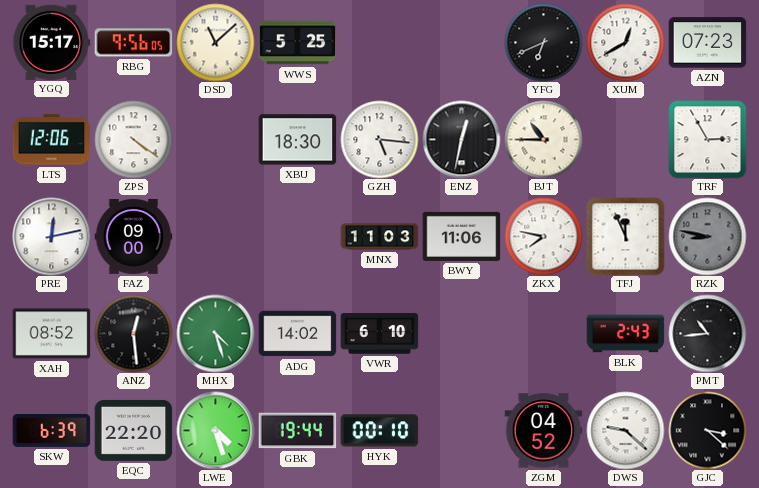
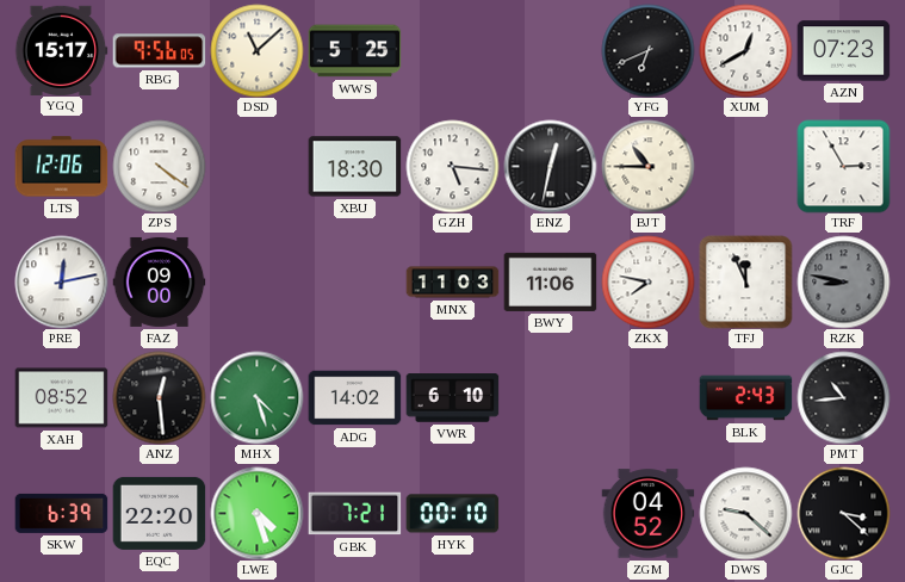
GBK: 19:44 -> 7:21 (354, 514)
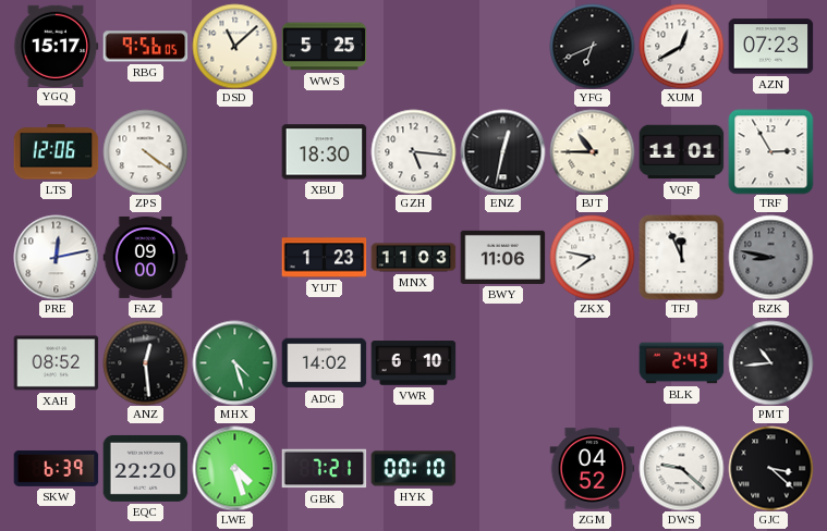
VQF: none -> 11:01 (681, 152)
YUT: none -> 1:23 (324, 258)
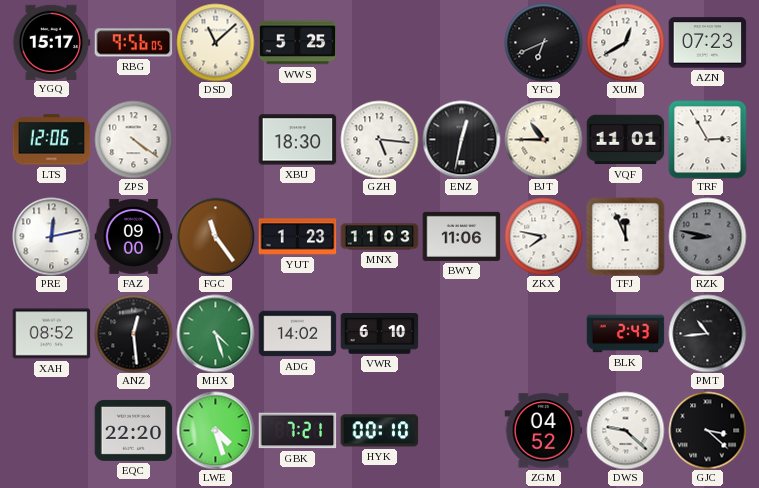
FGC: none -> 11:24 (215, 236)
SKW: 6:39 -> none (56, 468)
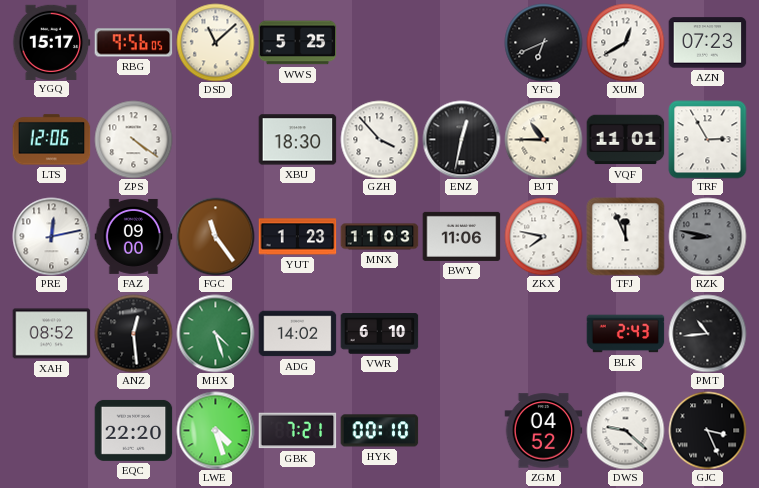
GZH: 5:16 -> 3:53 (379, 139)
GJC: 3:22 -> 3:26 (707, 430)
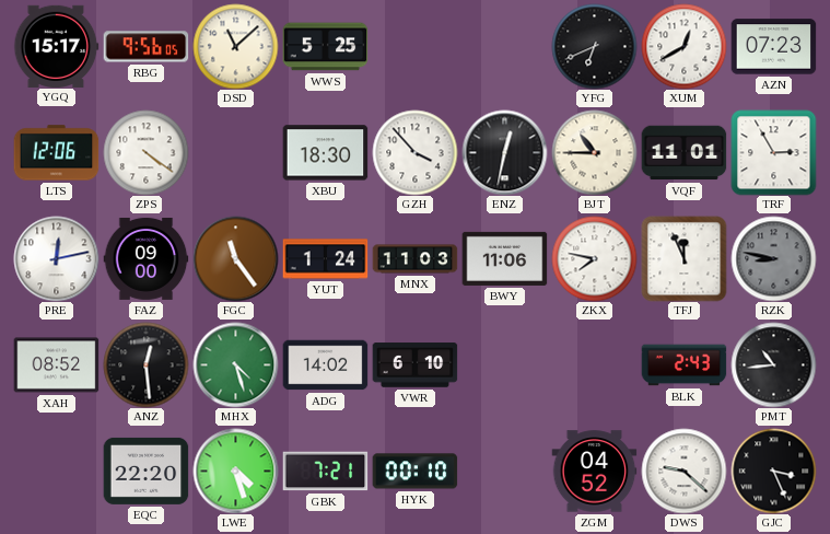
YUT: 1:23 -> 1:24 (325, 259)
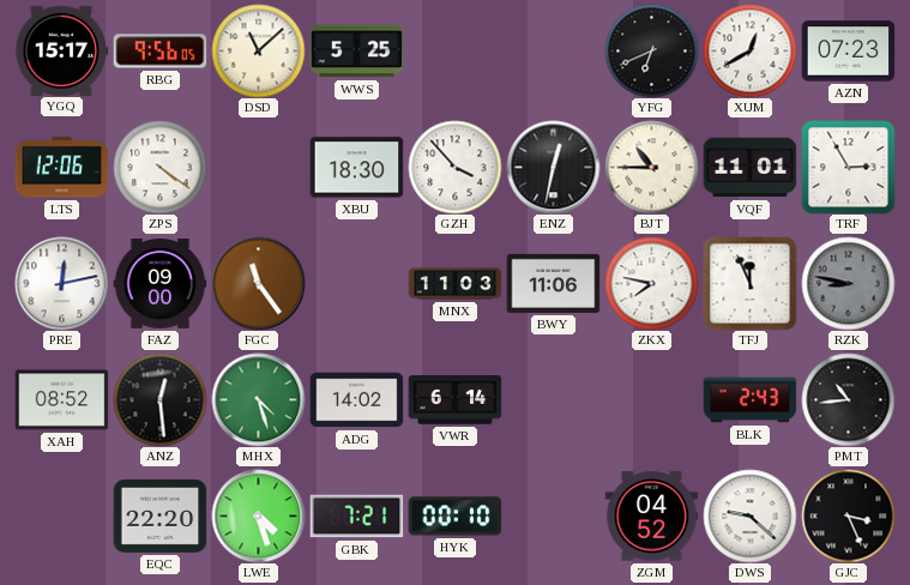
YUT: 1:24 -> none (325, 259)
VWR: 6:10 -> 6:14 (454, 400)
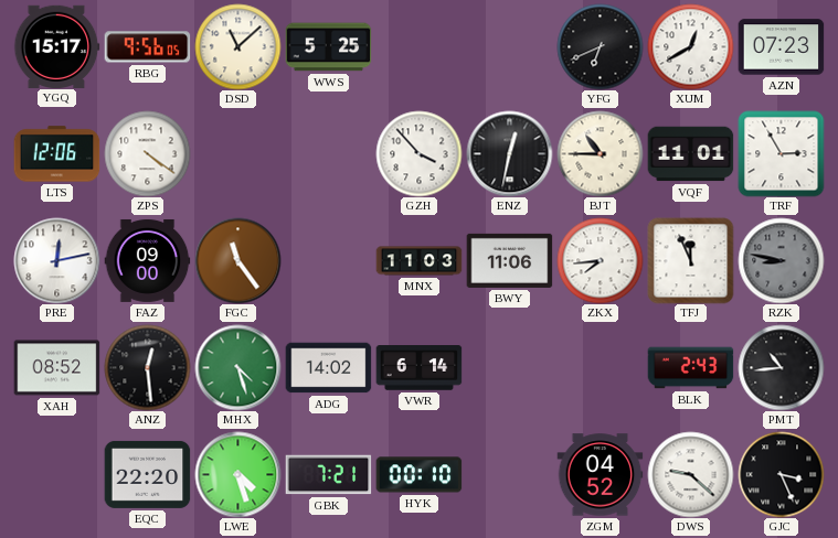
XBU: 18:30 -> none (356, 168)
ZKX: 7:47 -> 7:44 (600, 260)
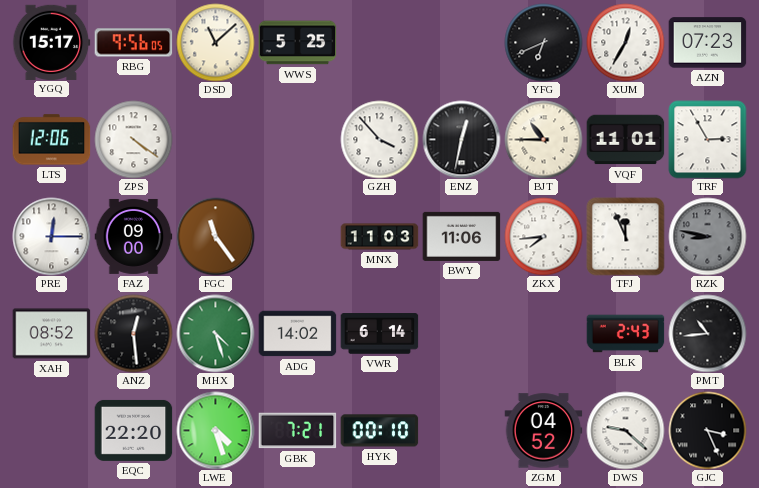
XUM: 12:40 -> 12:35 (625, 42)
PRE: 12:13 -> 12:15 (51, 236)
